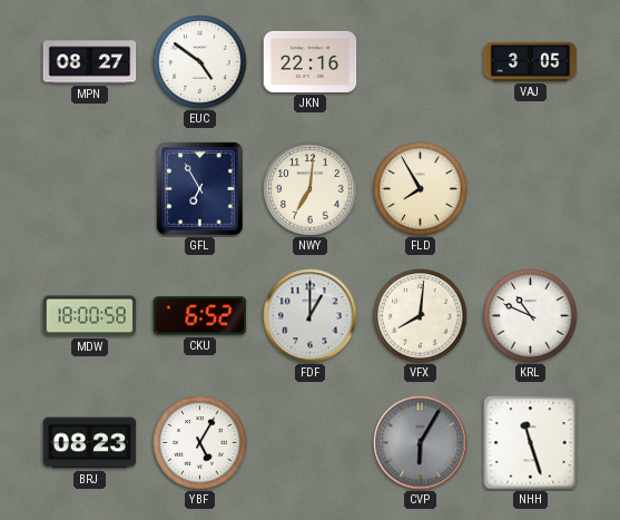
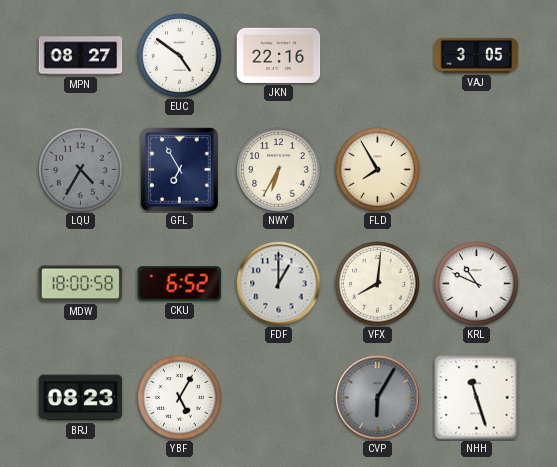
LQU: none -> 4:35 (81, 170)
NWY: 7:01 -> 6:35 (279, 170)
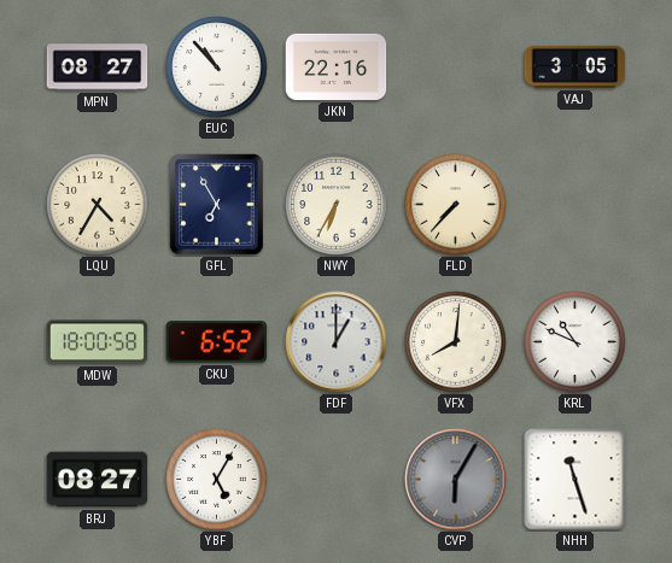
EUC: 4:51 -> 10:53 (217, 68)
LQU dial: grey -> cream (98, 205)
FLD: 7:55 -> 7:37 (456, 205)
BRJ: 08:23 -> 08:27 (98, 480)
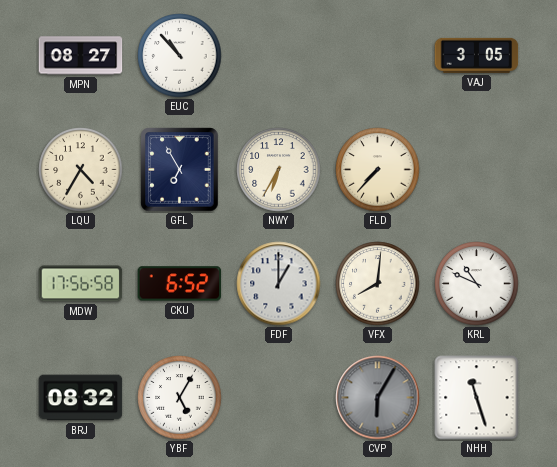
JKN: 22:16 -> none (337, 66)
MDW: 18:00 -> 17:56 (81, 284)
BRJ: 08:27 -> 08:32 (81, 398)
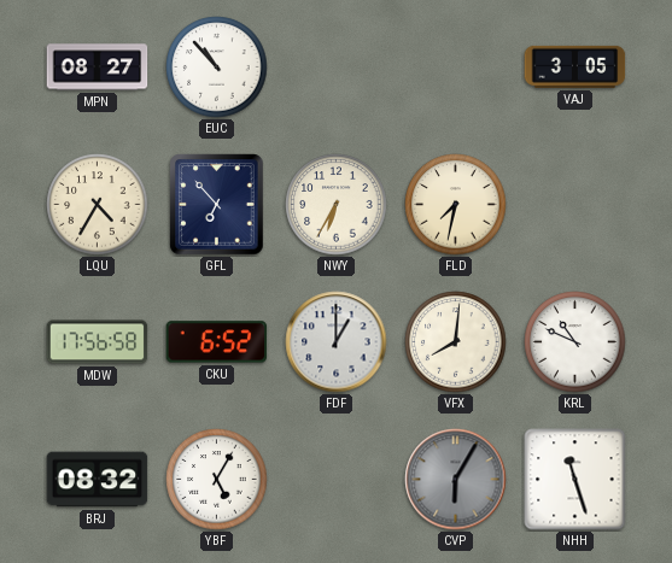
GFL: 6:55 -> 6:53 (217, 205)
FLD: 7:37 -> 7:32 (456, 205)
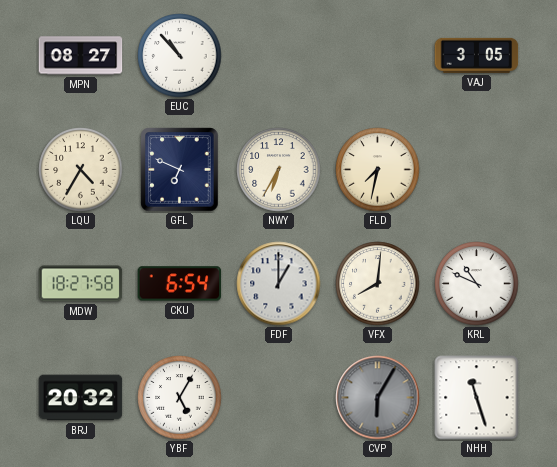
GFL: 6:53 -> 6:49 (180, 170)
MDW: 17:56 -> 18:27 (81, 284)
CKU: 6:52 -> 6:54 (180, 284)
BRJ: 08:32 -> 20:32 (81, 398)
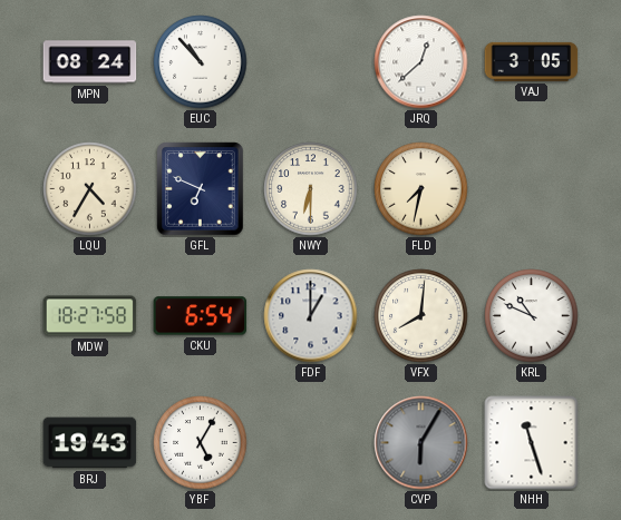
MPN: 08:27 -> 08:24 (90, 62)
JRQ: none -> 12:38 (421, 62)
NWY: 6:35 -> 6:30 (311, 189)
BRJ: 20:32 -> 19:43 (90, 443)
